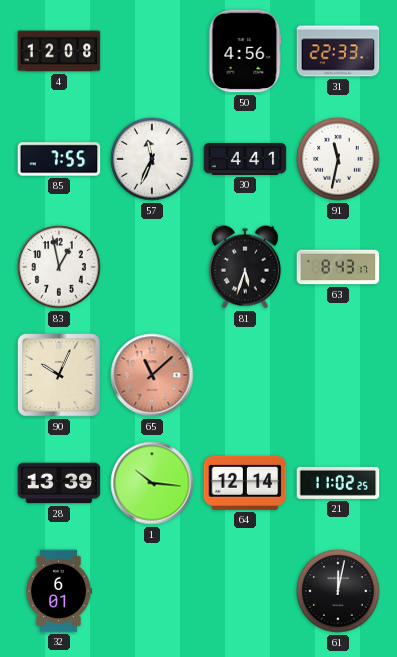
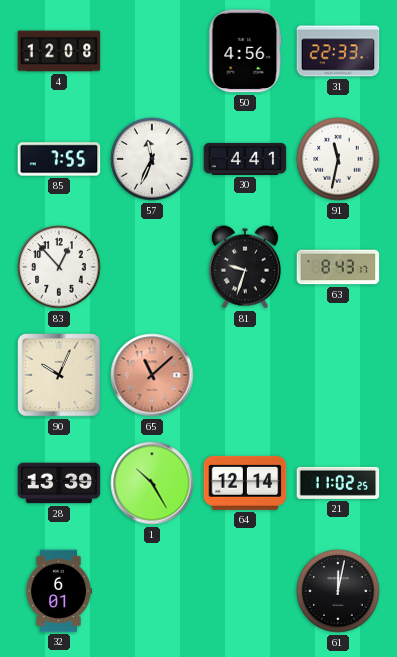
83: 12:58 -> 12:53 (59, 267)
81: 5:33 -> 9:33 (245, 267)
1: 10:16 -> 10:25 (152, 483)
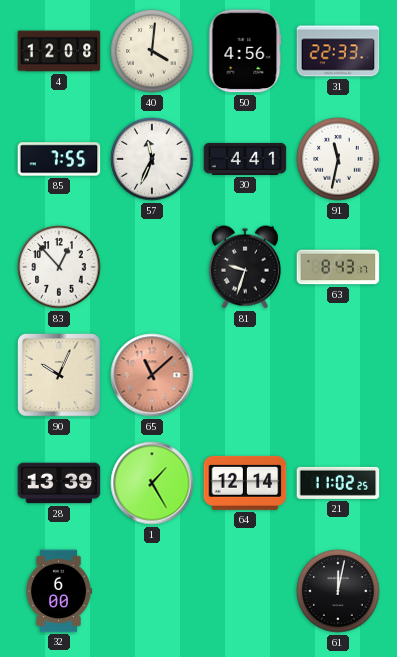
40: none -> 4:01 (152, 51)
1: 10:25 -> 1:25 (152, 483)
32: 6:01 -> 6:00 (59, 591)
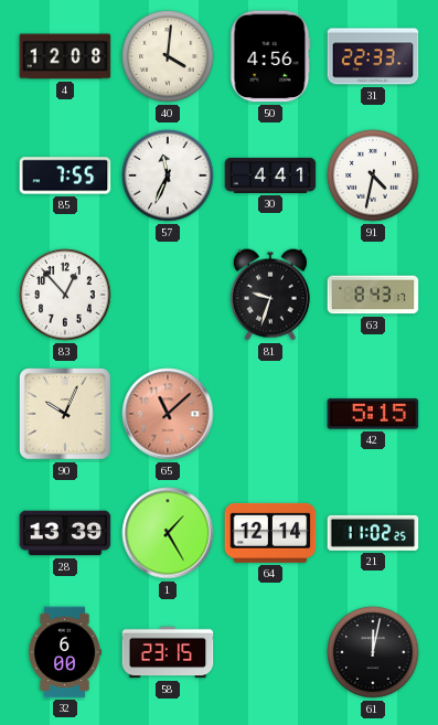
91: 11:32 -> 4:32 (373, 175)
42: none -> 5:15 (373, 414)
58: none -> 23:15 (168, 652)
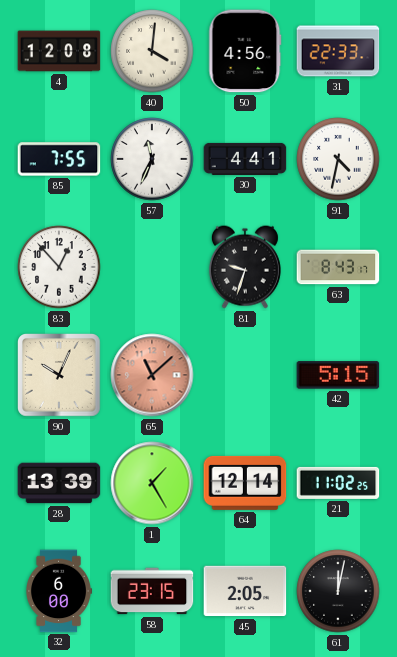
45: none -> 2:05 (245, 591)
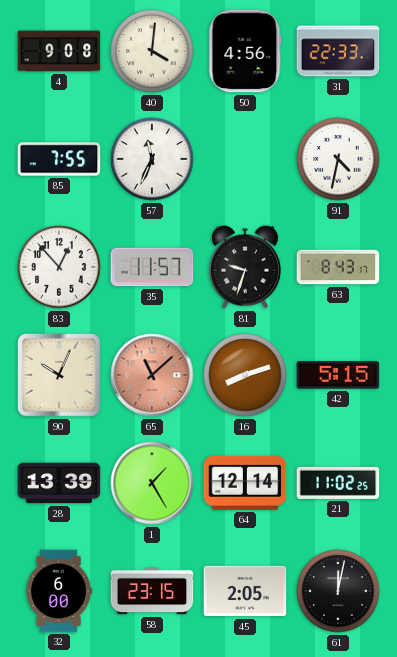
4: 12:08 -> 9:08 (59, 51)
30: 4:41 -> none (245, 159)
35: none -> 11:57 (152, 267)
16: none -> 8:12 (245, 375)
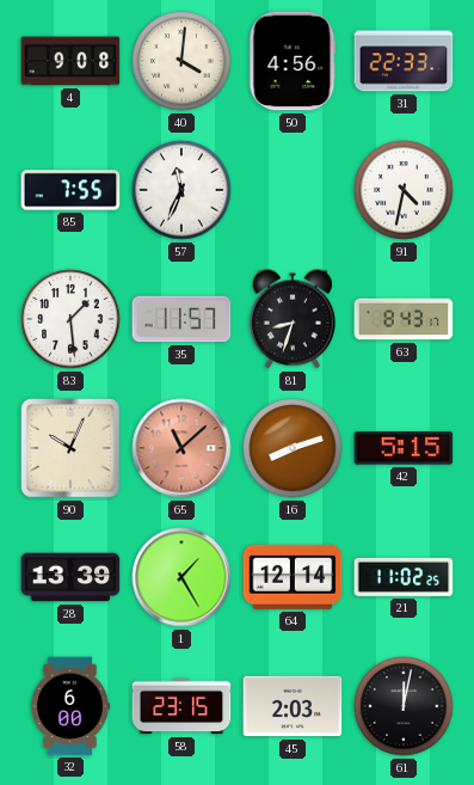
83: 12:53 -> 1:29 (70, 319)
81: 9:33 -> 8:33 (293, 319)
45: 2:05 -> 2:03 (293, 706)
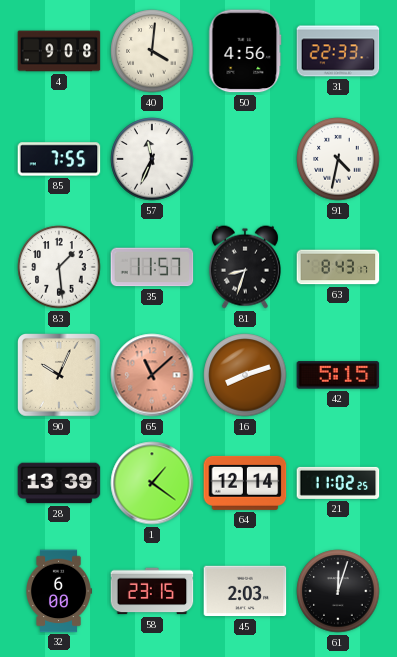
1: 1:25 -> 1:21 (152, 483)
61: 12:02 -> 12:03 (338, 591)
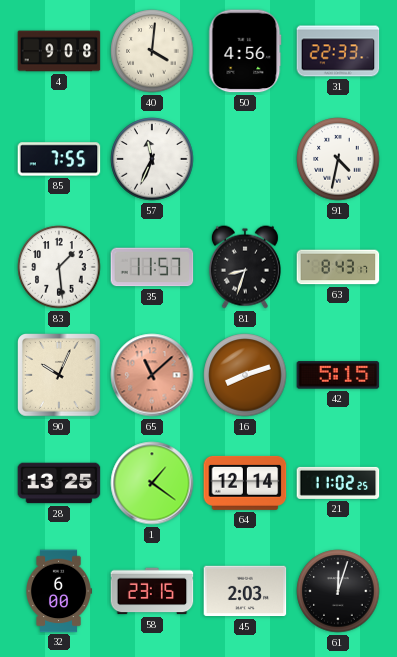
28: 13:39 -> 13:25 (59, 483)
